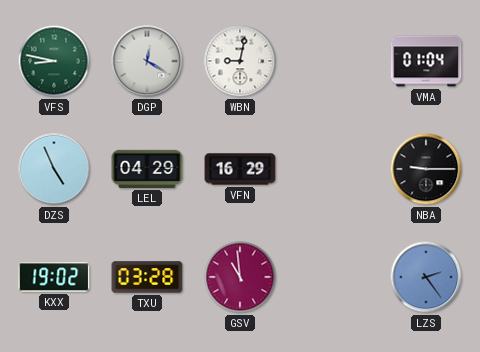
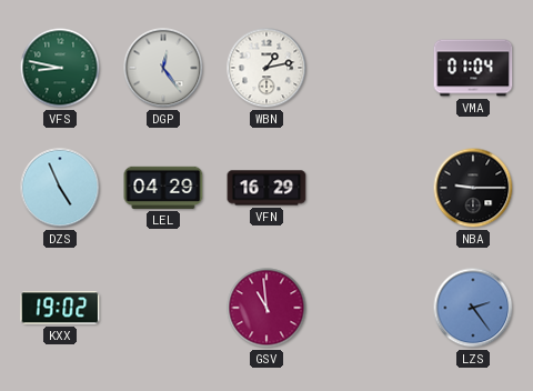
DGP: 12:20 -> 12:24 (163, 68)
WBN: 9:02 -> 1:13 (266, 68)
TXU: 03:28 -> none (147, 277)
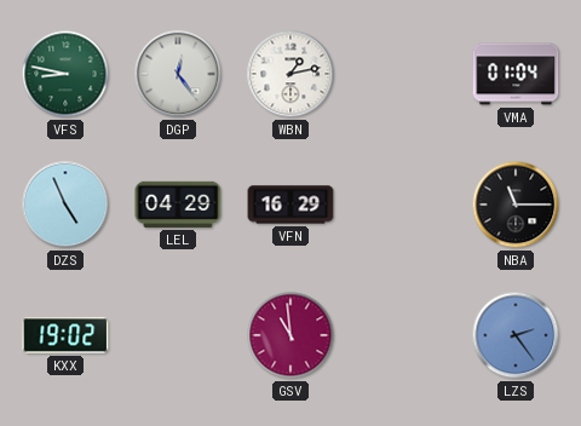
NBA: 9:15 -> 11:15 (516, 205)
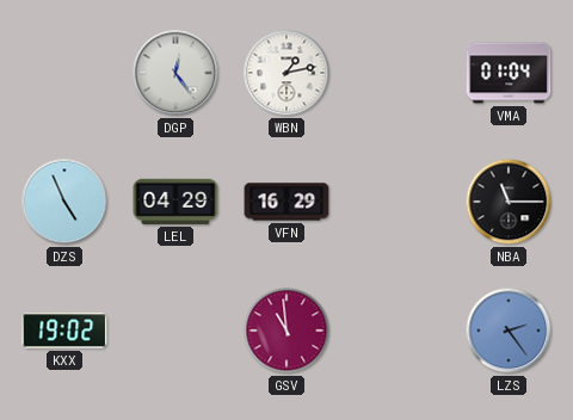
VFS: 8:47 -> none (65, 74)
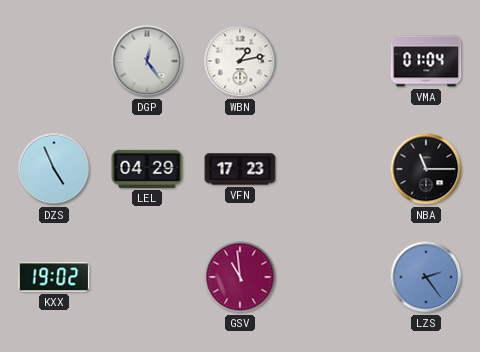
VFN: 16:29 -> 17:23 (240, 169)
